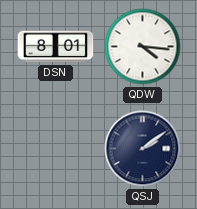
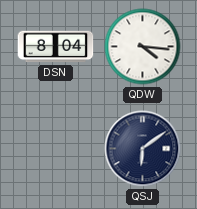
DSN: 8:01 -> 8:04 (56, 47)
QSJ: 2:09 -> 6:09 (143, 149)
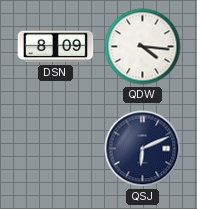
DSN: 8:04 -> 8:09 (56, 47)
QSJ: 6:09 -> 6:11 (143, 149)
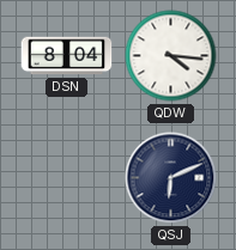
DSN: 8:09 -> 8:04 (67, 56)
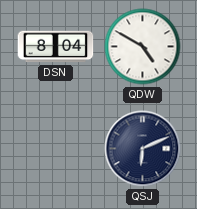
QDW: 4:16 -> 4:50 (143, 47)
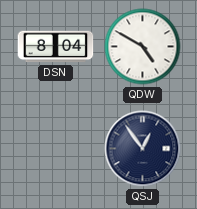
QSJ: 6:11 -> 12:54 (143, 149)
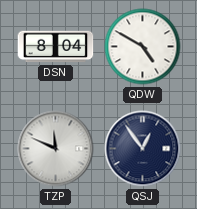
TZP: none -> 11:49 (56, 149)
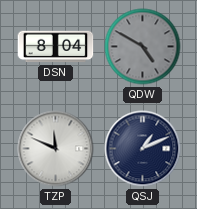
QDW dial: white -> grey (143, 47)
QSJ: 12:54 -> 1:11 (143, 149)
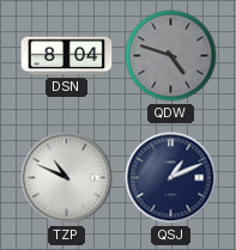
QDW: 4:50 -> 4:48 (171, 56)
TZP: 11:49 -> 10:49 (67, 178)
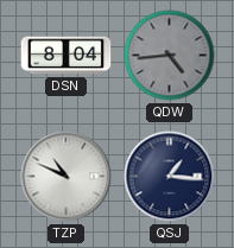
QDW: 4:48 -> 4:44 (170, 56)
QSJ: 1:11 -> 1:16 (170, 177)
